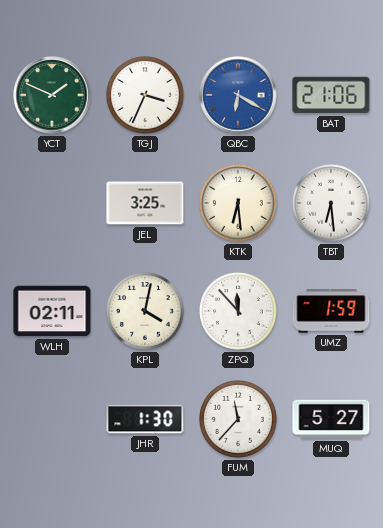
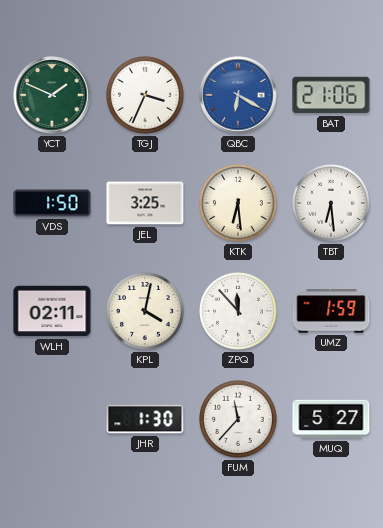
VDS: none -> 1:50 (52, 203)
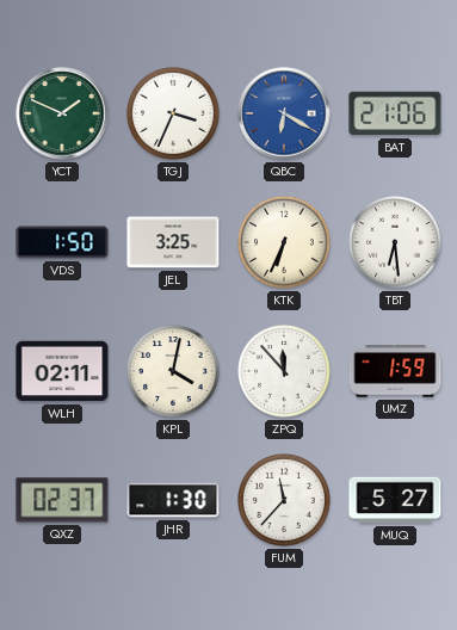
KTK: 6:29 -> 6:34 (285, 243)
QXZ: none -> 02:37 (62, 500)
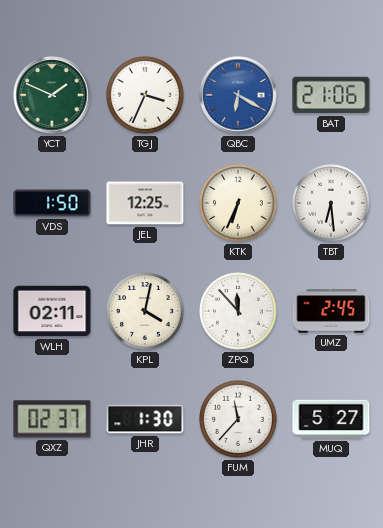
JEL: 3:25 -> 12:25 (145, 203)
UMZ: 1:59 -> 2:45 (331, 311)
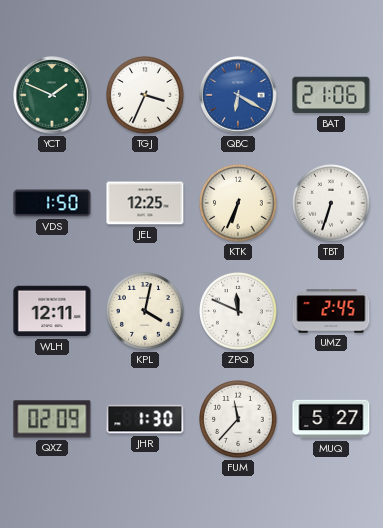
TBT: 6:29 -> 6:33 (332, 204)
WLH: 02:11 -> 12:11 (52, 311)
ZPQ: 11:53 -> 11:49 (239, 312)
QXZ: 02:37 -> 02:09 (52, 419)
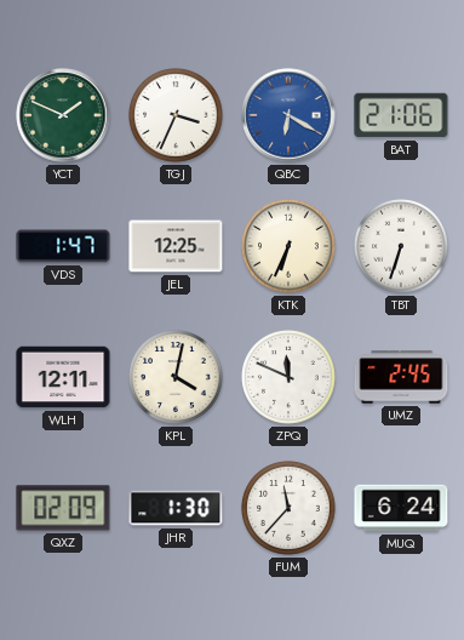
VDS: 1:50 -> 1:47 (63, 246)
MUQ: 5:27 -> 6:24 (401, 508)
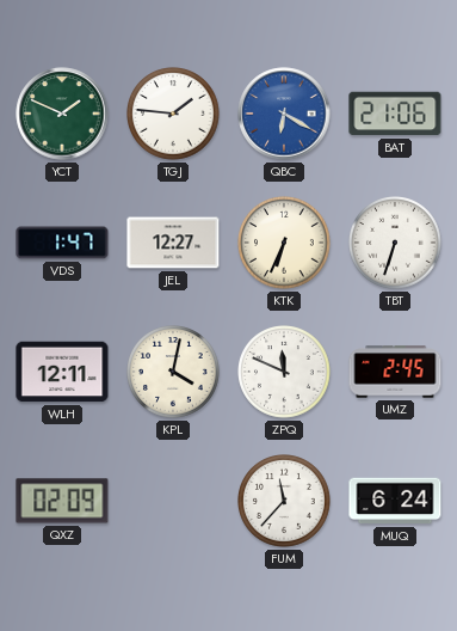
TGJ: 3:34 -> 1:46 (174, 115)
JEL: 12:25 -> 12:27 (173, 243)
JHR: 1:30 -> none (176, 508)
